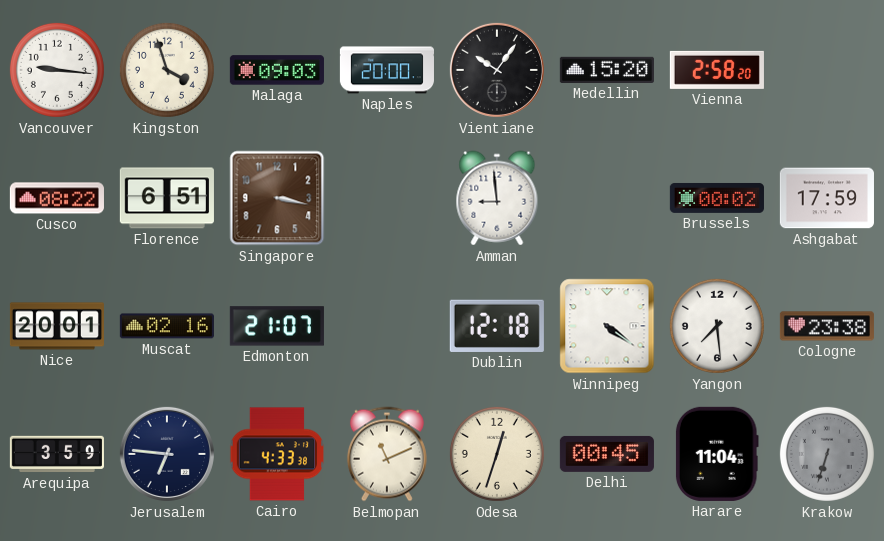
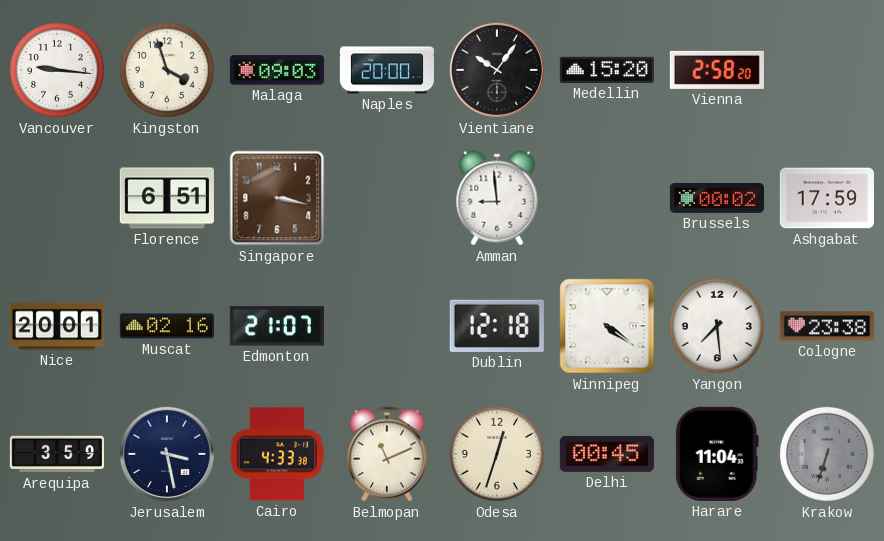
Cusco: 08:22 -> none (57, 198)
Jerusalem: 6:46 -> 3:28 (167, 454)
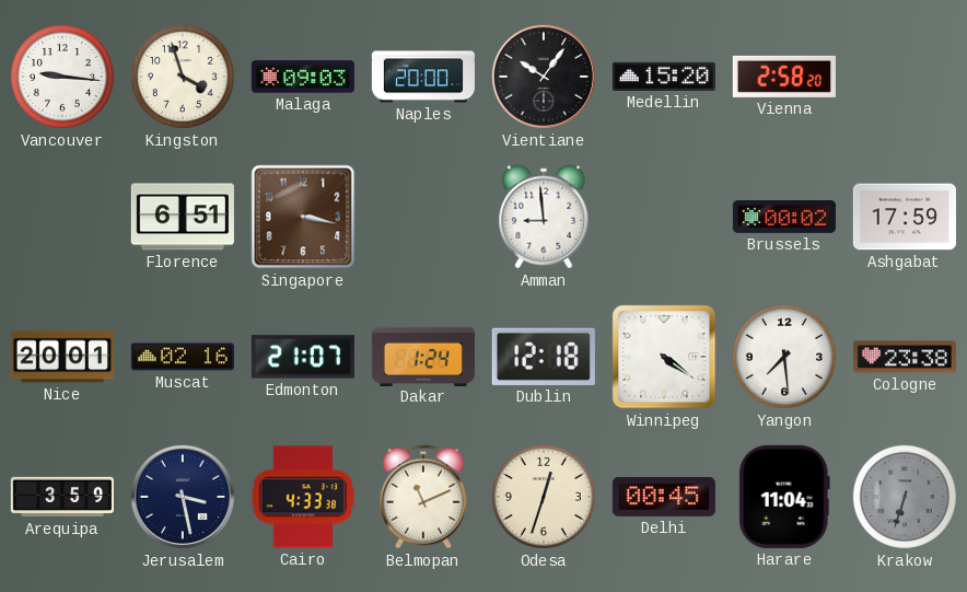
Dakar: none -> 1:24 (423, 356)
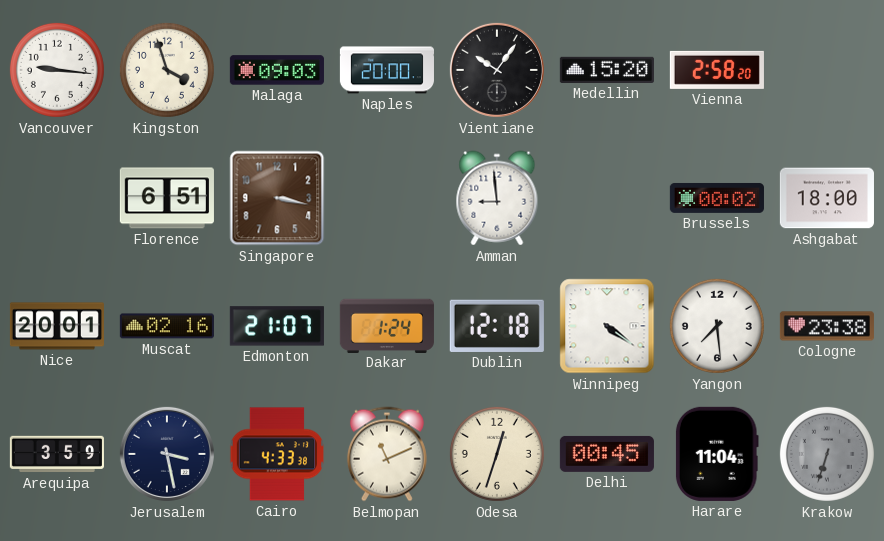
Ashgabat: 17:59 -> 18:00 (827, 198)
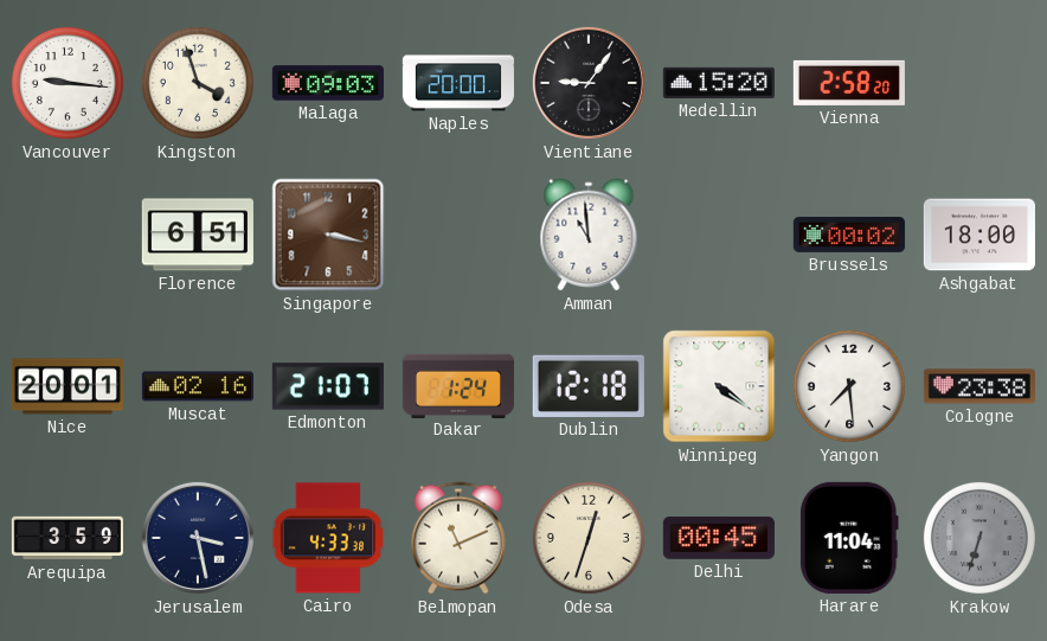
Vientiane: 10:06 -> 9:06 (589, 83)
Amman: 8:59 -> 10:59 (589, 235)
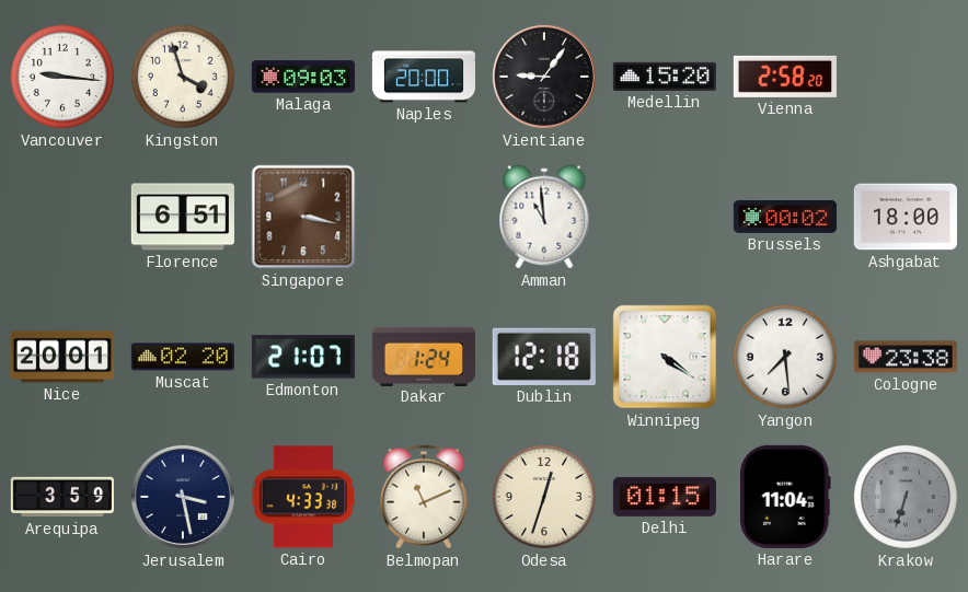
Muscat: 02:16 -> 02:20 (183, 357)
Delhi: 00:45 -> 01:15 (665, 497)
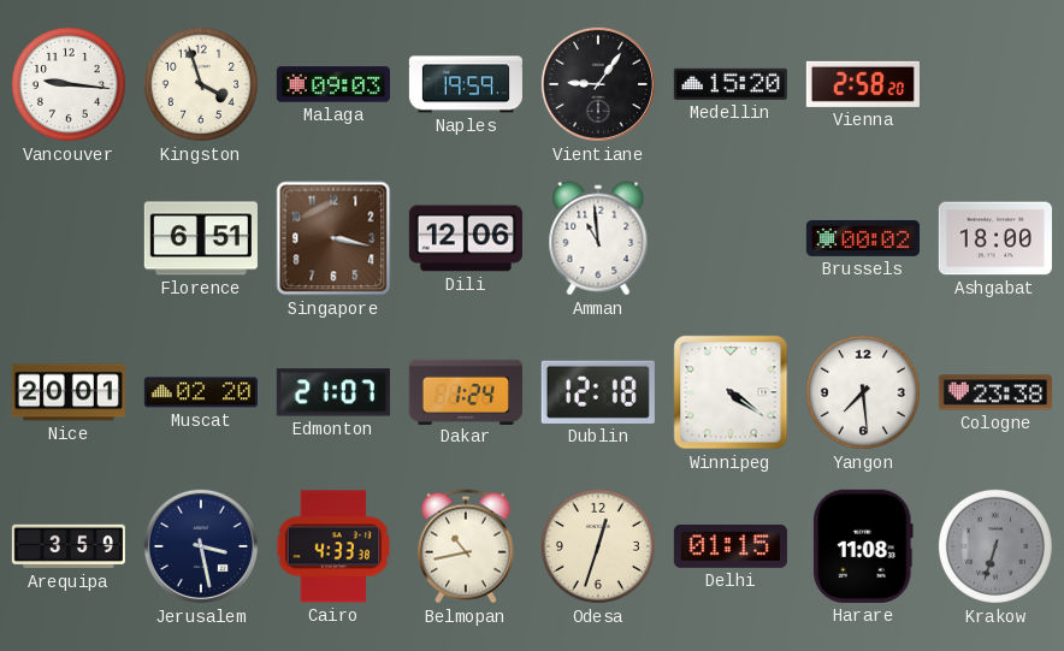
Naples: 20:00 -> 19:59 (466, 84)
Dili: none -> 12:06 (466, 238)
Belmopan: 11:11 -> 10:43 (466, 546)
Harare: 11:04 -> 11:08 (863, 546)
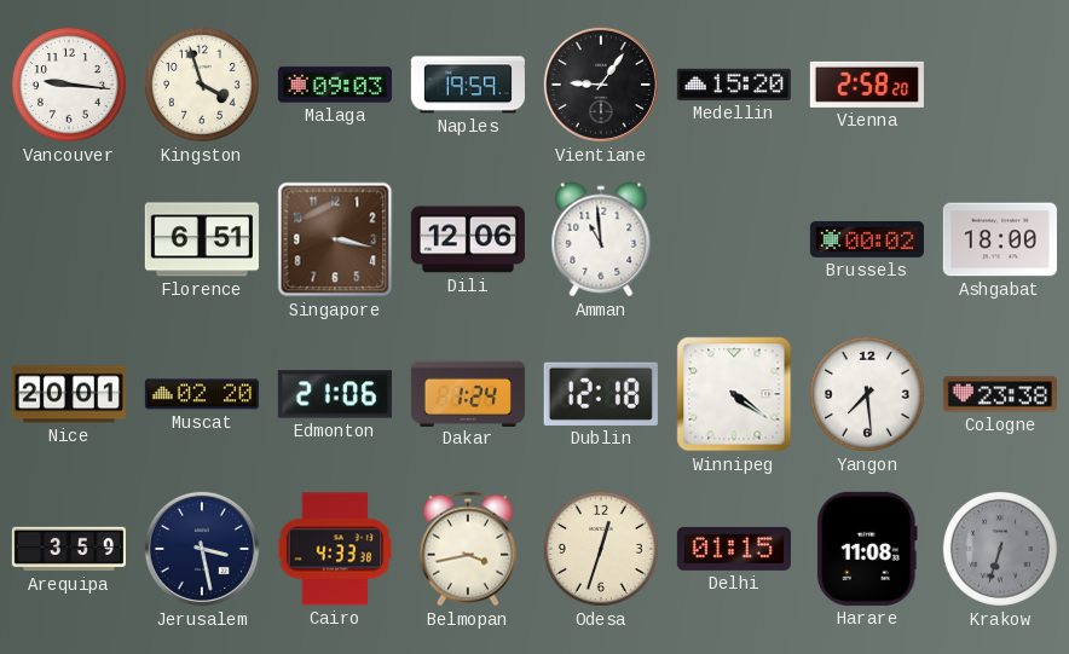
Edmonton: 21:07 -> 21:06 (335, 394)
Belmopan: 10:43 -> 3:43 (468, 549)
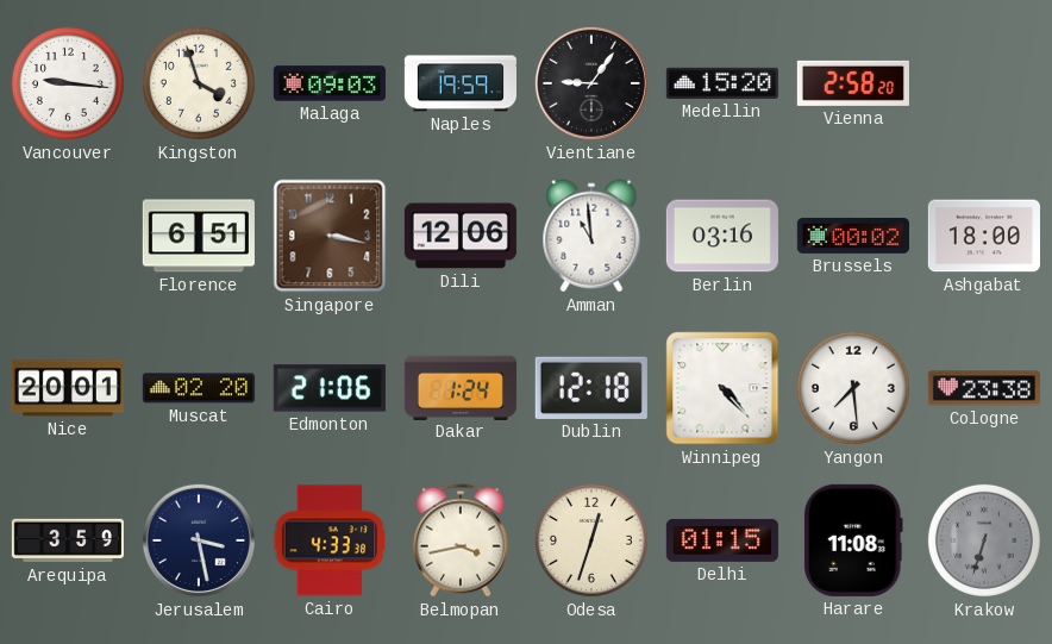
Berlin: none -> 03:16 (722, 236)
Winnipeg: 4:21 -> 4:23 (722, 388)
